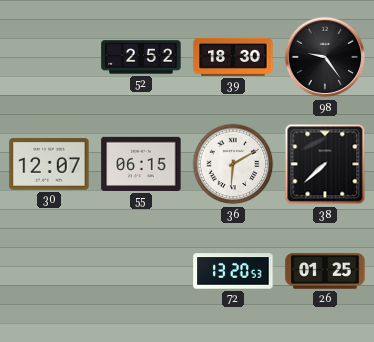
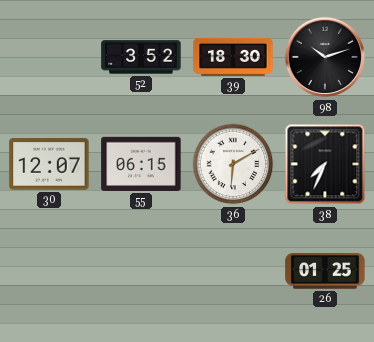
52: 2:52 -> 3:52 (141, 57)
98: 9:24 -> 10:12 (325, 57)
38: 7:38 -> 7:34 (325, 164)
72: 13:20 -> none (233, 271)
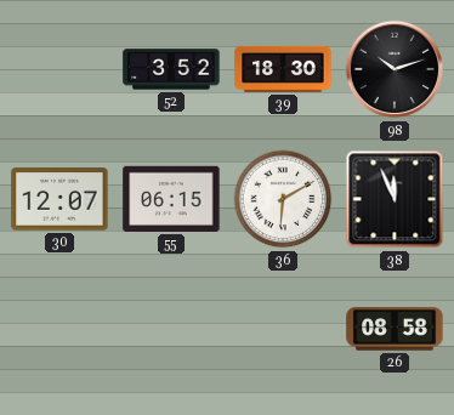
38: 7:34 -> 11:56 (395, 199)
26: 01:25 -> 08:58 (395, 329)
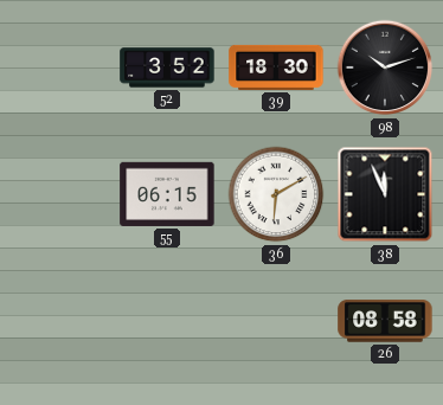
30: 12:07 -> none (59, 199)
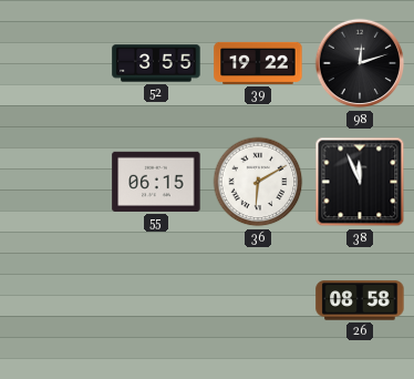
52: 3:52 -> 3:55 (156, 63)
39: 18:30 -> 19:22 (258, 63)
98: 10:12 -> 12:12 (360, 63)
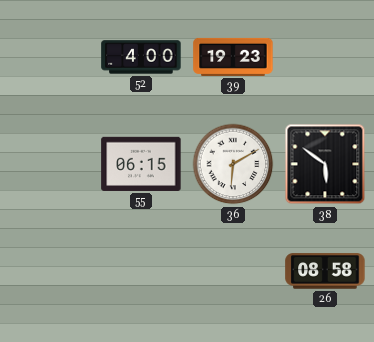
52: 3:55 -> 4:00 (141, 57)
39: 19:22 -> 19:23 (233, 57)
98: 12:12 -> none (360, 63)
38: 11:56 -> 5:51 (325, 164)
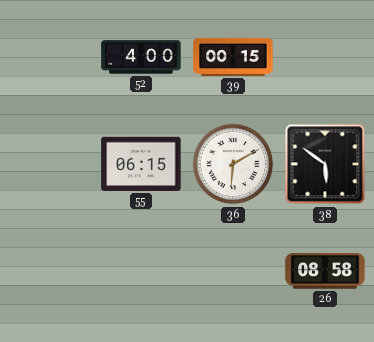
39: 19:23 -> 00:15 (233, 57)
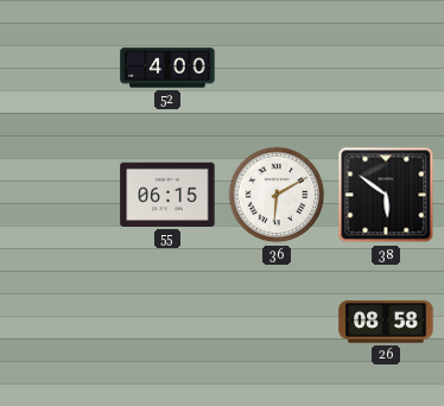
39: 00:15 -> none (233, 57)
